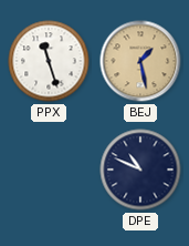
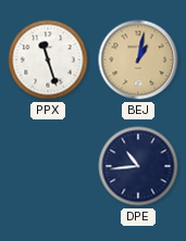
BEJ: 1:28 -> 1:02 (138, 60)
DPE: 10:49 -> 10:44 (138, 166)
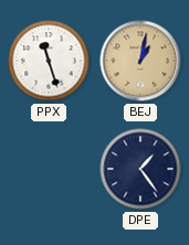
DPE: 10:44 -> 1:24 (140, 169)
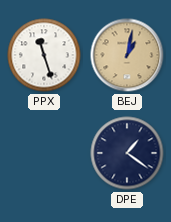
DPE: 1:24 -> 1:21 (127, 153)
